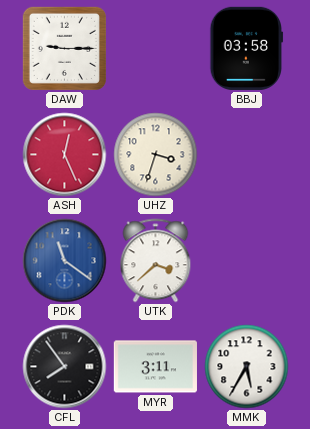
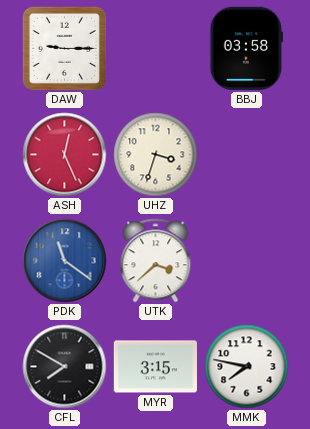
CFL: 7:54 -> 7:50 (65, 367)
MYR: 3:11 -> 3:15 (155, 367)
MMK: 5:35 -> 7:47 (247, 367)
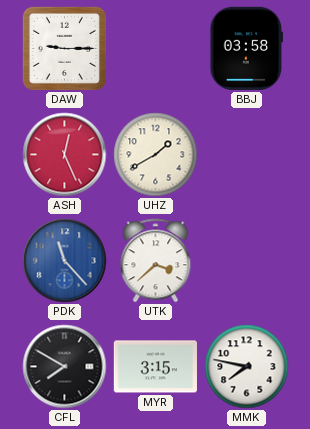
UHZ: 3:33 -> 1:40 (156, 155)
PDK: 11:21 -> 11:23 (65, 261)
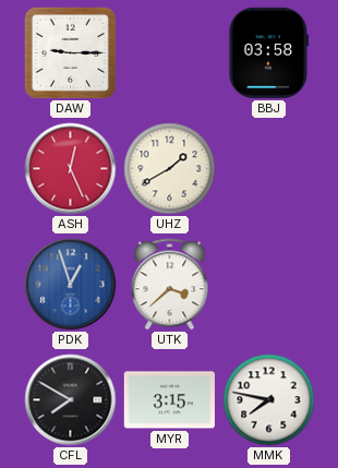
PDK: 11:23 -> 12:57 (71, 285)
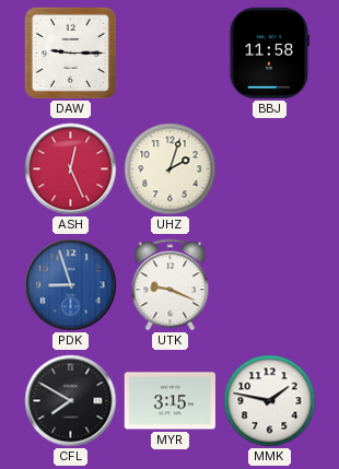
BBJ: 03:58 -> 11:58 (270, 52)
UHZ: 1:40 -> 2:03 (171, 169)
PDK: 12:57 -> 8:57 (71, 285)
UTK: 3:38 -> 9:19 (171, 285)
MMK: 7:47 -> 1:47 (270, 401)
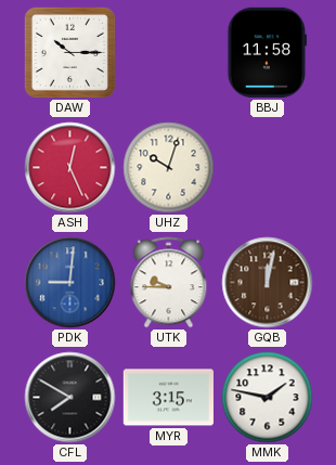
DAW: 9:15 -> 10:15 (69, 52)
UHZ: 2:03 -> 10:03 (169, 168)
PDK: 8:57 -> 9:01 (70, 283)
UTK: 9:19 -> 9:45 (169, 283)
GQB: none -> 12:02 (268, 283)
